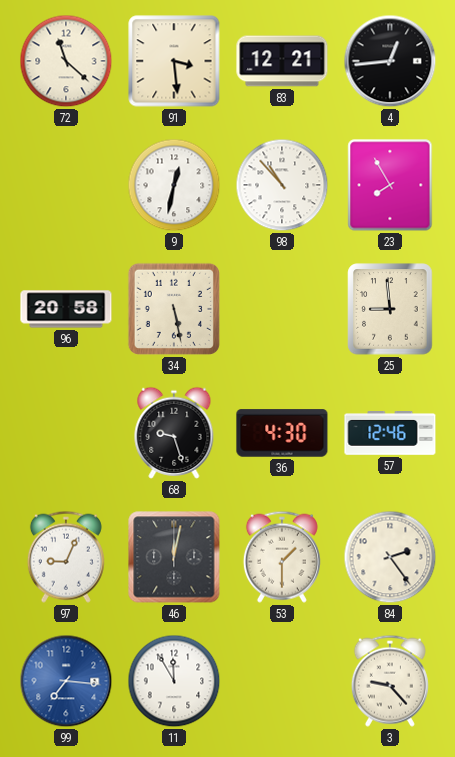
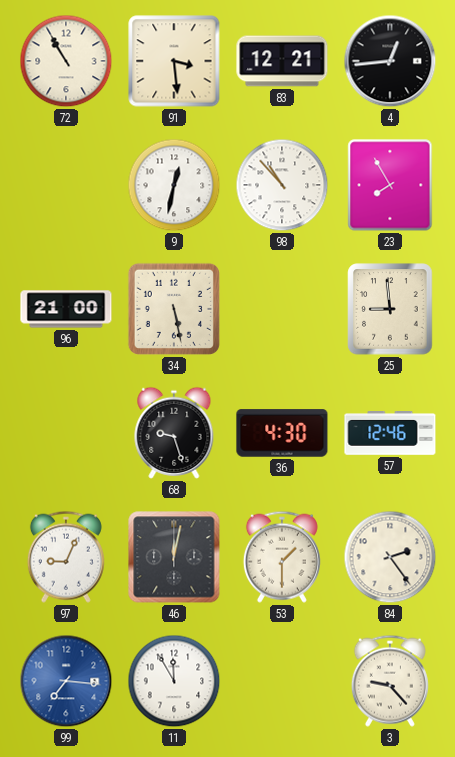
72: 11:22 -> 10:55 (66, 61)
96: 20:58 -> 21:00 (66, 309)
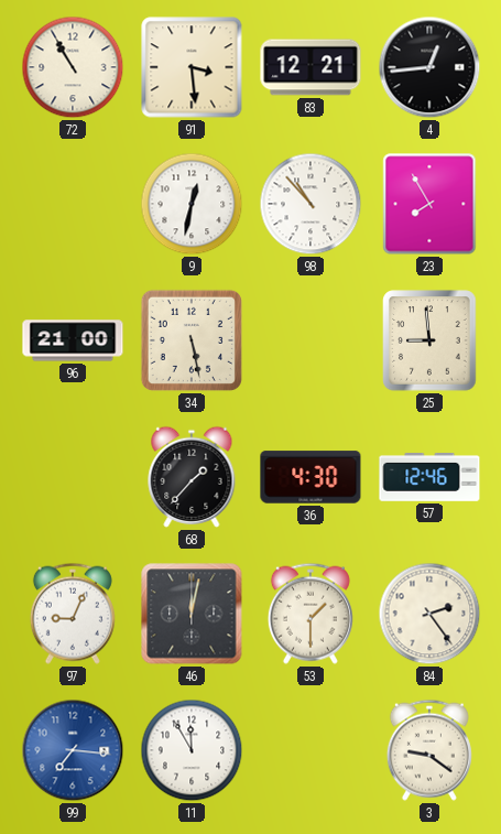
68: 9:27 -> 1:37 (192, 477)
3: 9:23 -> 9:21 (429, 750)
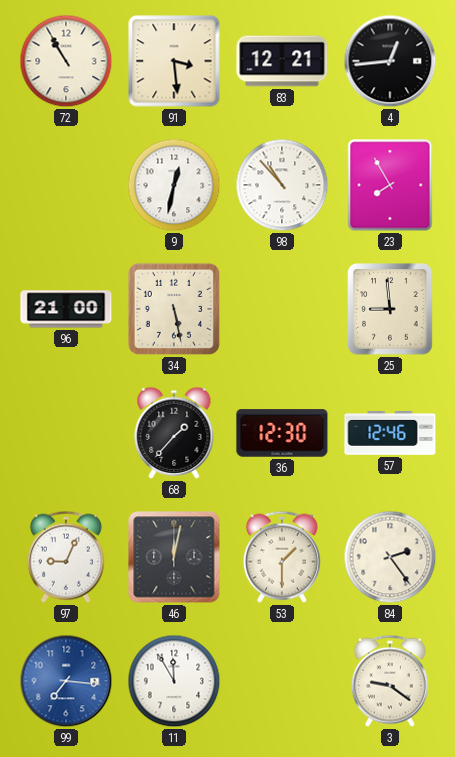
36: 4:30 -> 12:30 (282, 433)
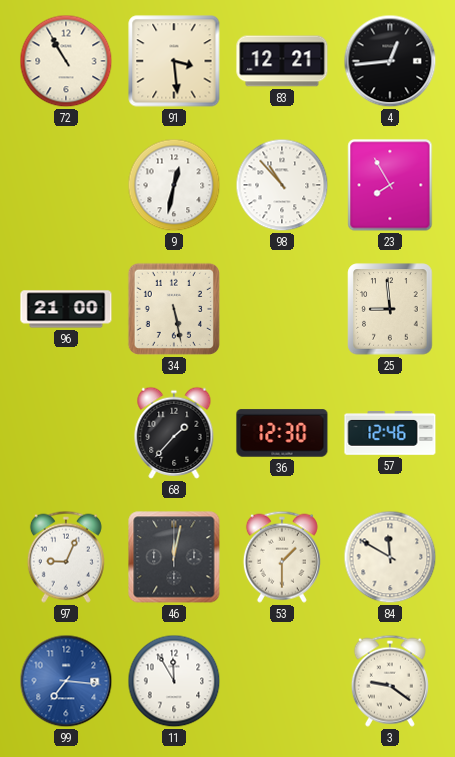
84: 2:24 -> 11:50 (390, 557)
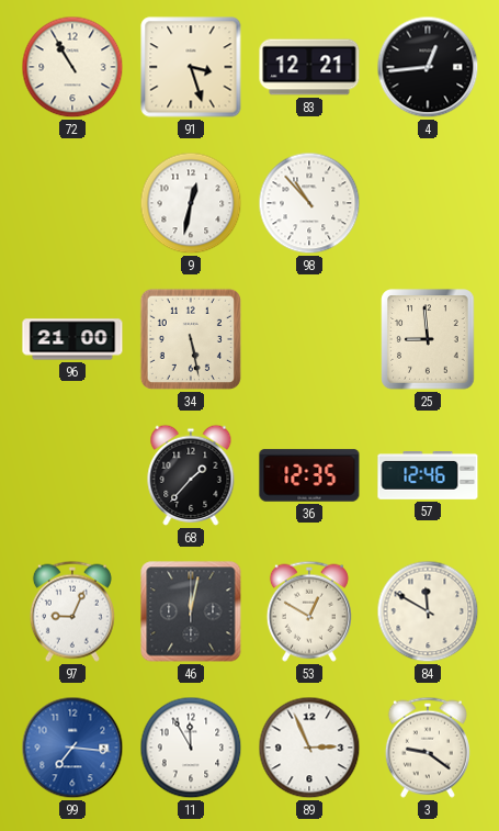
91: 3:29 -> 3:27 (191, 67)
23: 7:55 -> none (390, 185)
36: 12:30 -> 12:35 (309, 475)
53: 1:30 -> 12:50 (309, 611)
89: none -> 2:56 (309, 748)
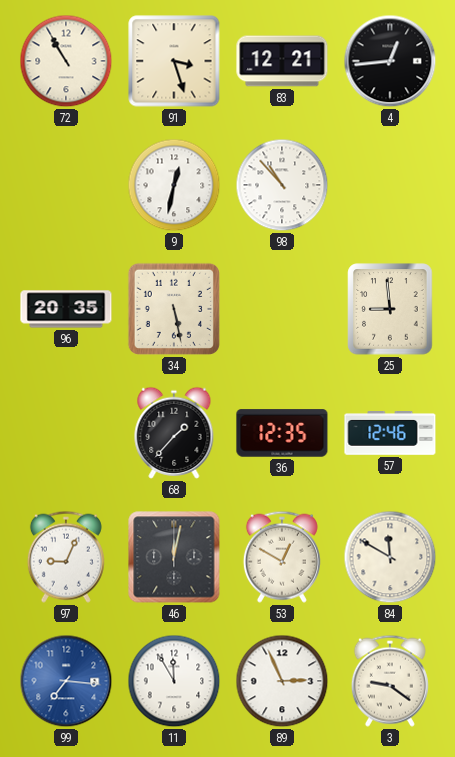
96: 21:00 -> 20:35 (66, 309)
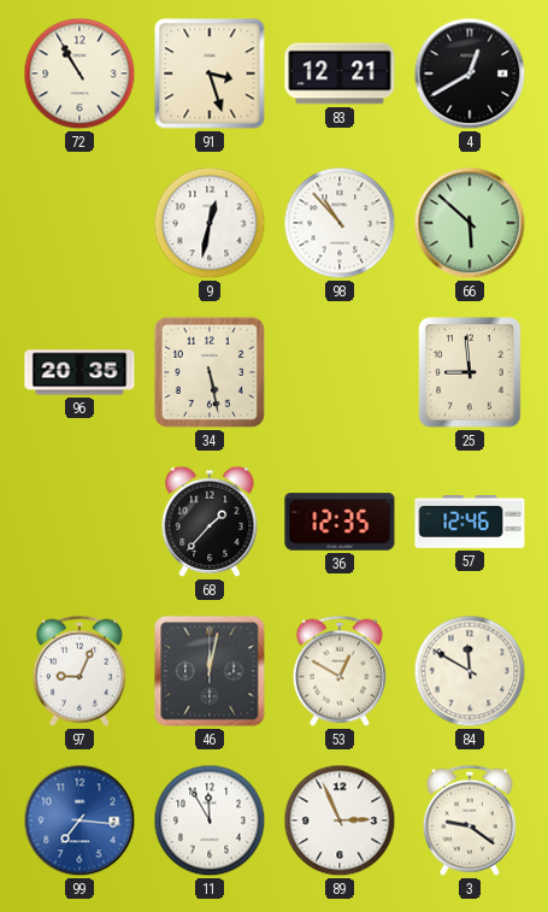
4: 12:44 -> 12:40 (470, 73)
66: none -> 5:52 (470, 223)
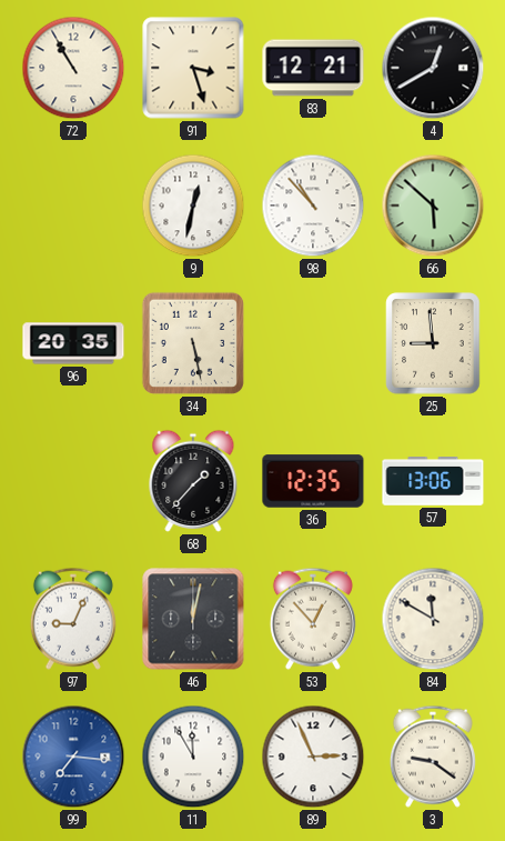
57: 12:46 -> 13:06 (433, 482)
53: 12:50 -> 12:53 (313, 619)
